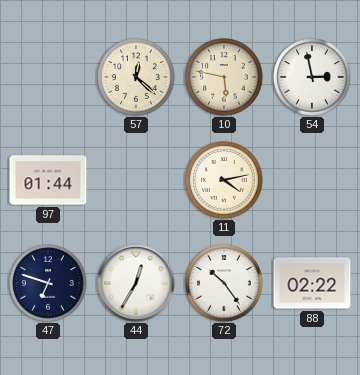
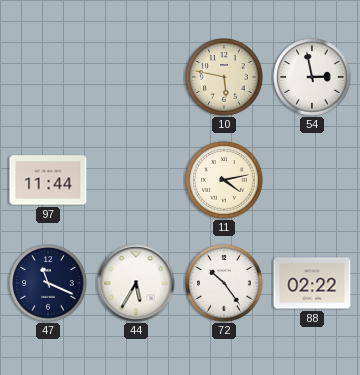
57: 12:22 -> none (136, 77)
97: 01:44 -> 11:44 (48, 180)
47: 6:48 -> 11:19 (48, 283)
44: 12:35 -> 5:35 (136, 283)
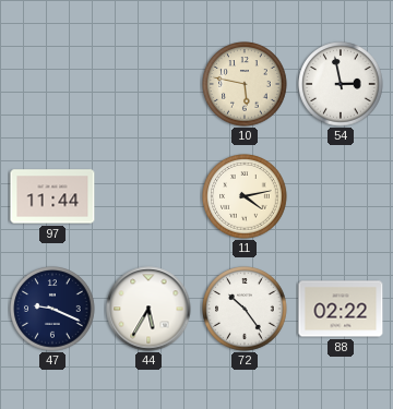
47: 11:19 -> 9:19 (52, 309)
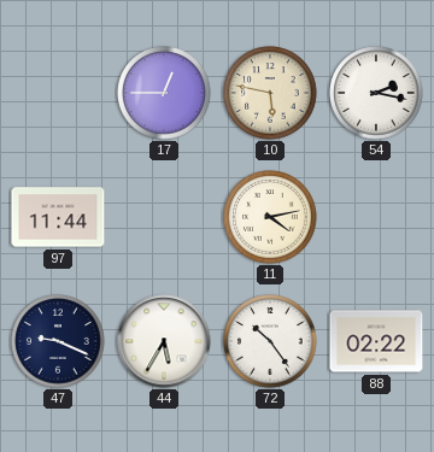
17: none -> 12:45 (164, 93)
54: 2:58 -> 2:17 (376, 93)
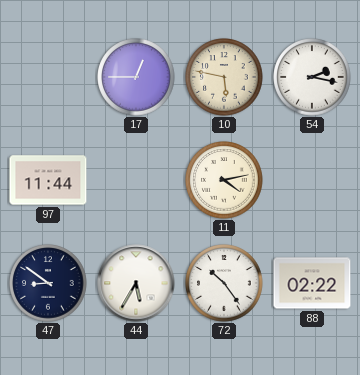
47: 9:19 -> 8:51 (48, 283)
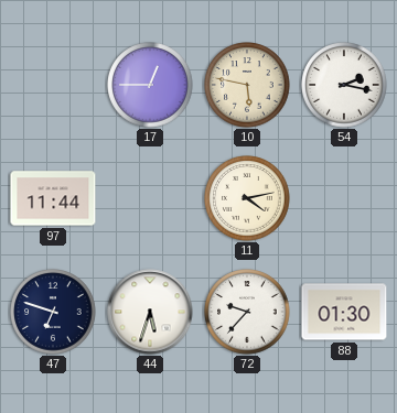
47: 8:51 -> 6:48 (53, 312)
44: 5:35 -> 5:33 (150, 312)
72: 10:24 -> 9:37 (247, 312)
88: 02:22 -> 01:30 (344, 312)
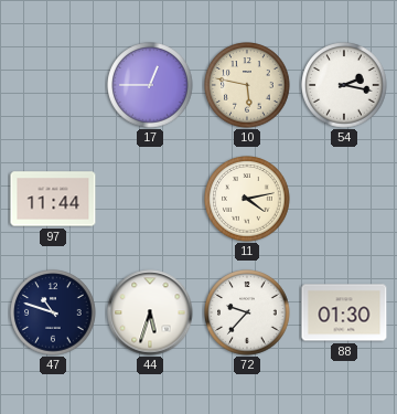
47: 6:48 -> 10:48 (53, 312)
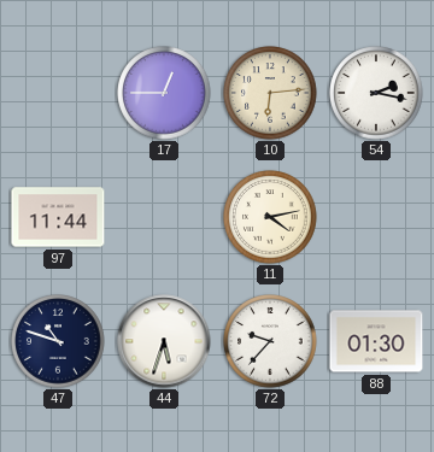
10: 5:47 -> 6:14 (270, 93)
